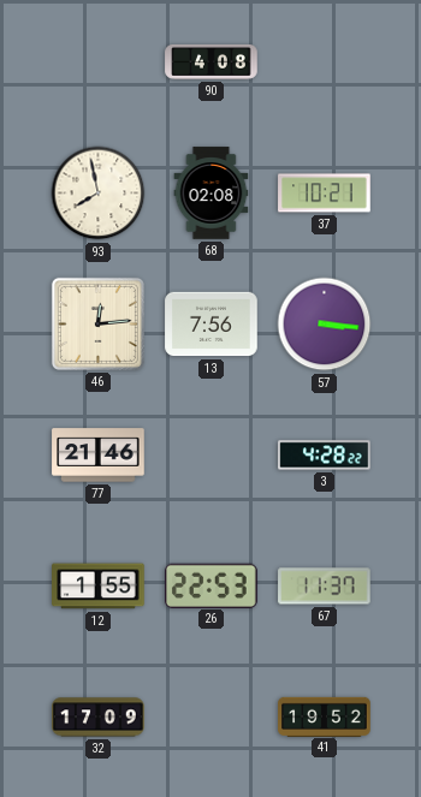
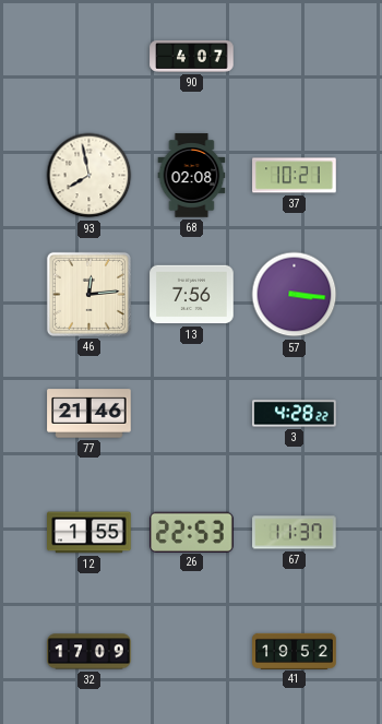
90: 4:08 -> 4:07 (192, 57)
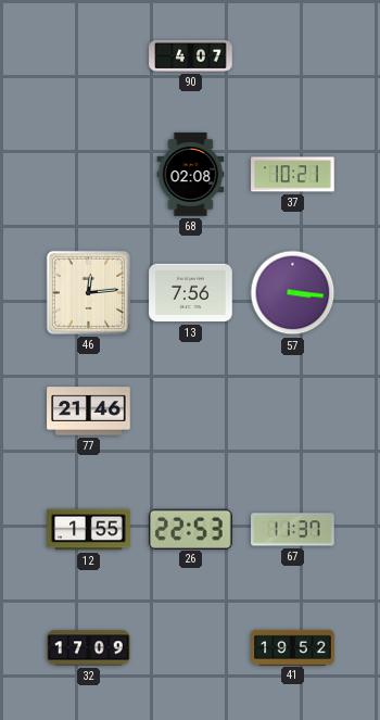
93: 7:58 -> none (89, 176)
3: 4:28 -> none (295, 414)
